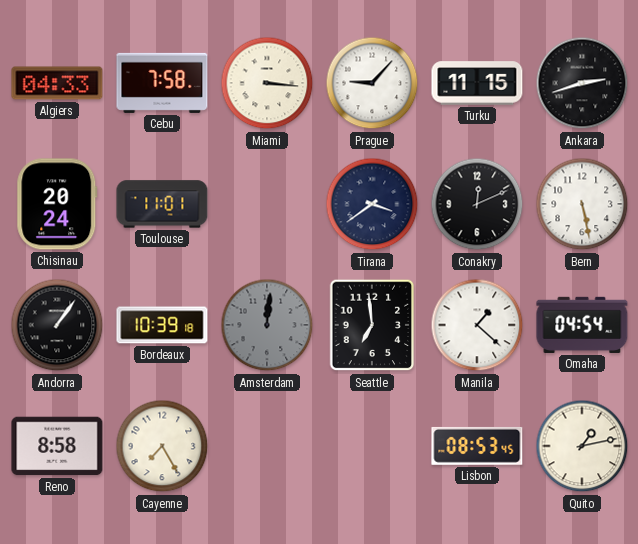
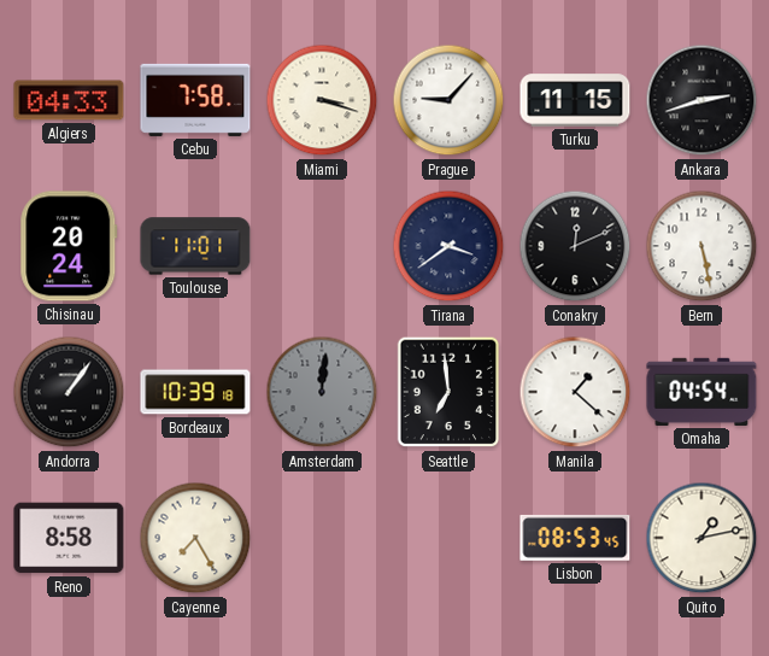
Miami: 3:16 -> 3:18 (322, 100)
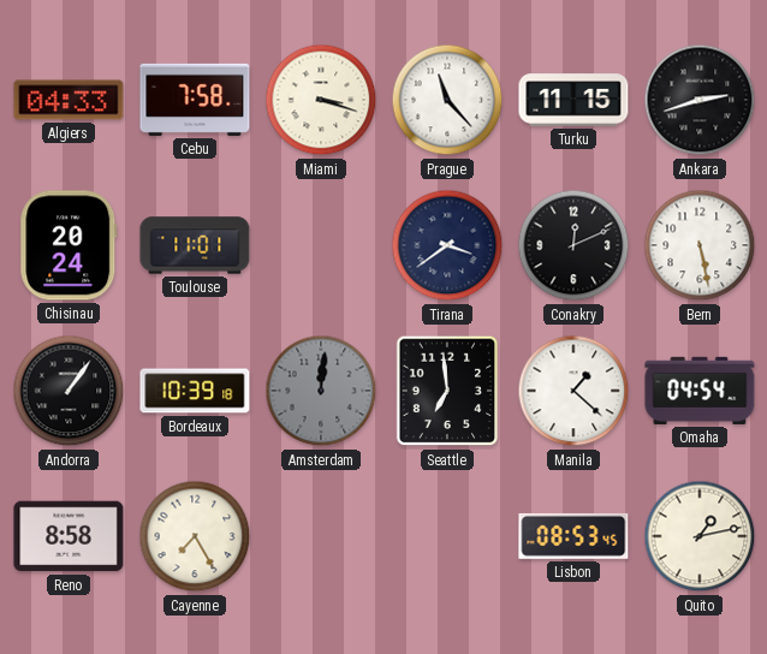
Prague: 9:07 -> 11:23 (447, 100)
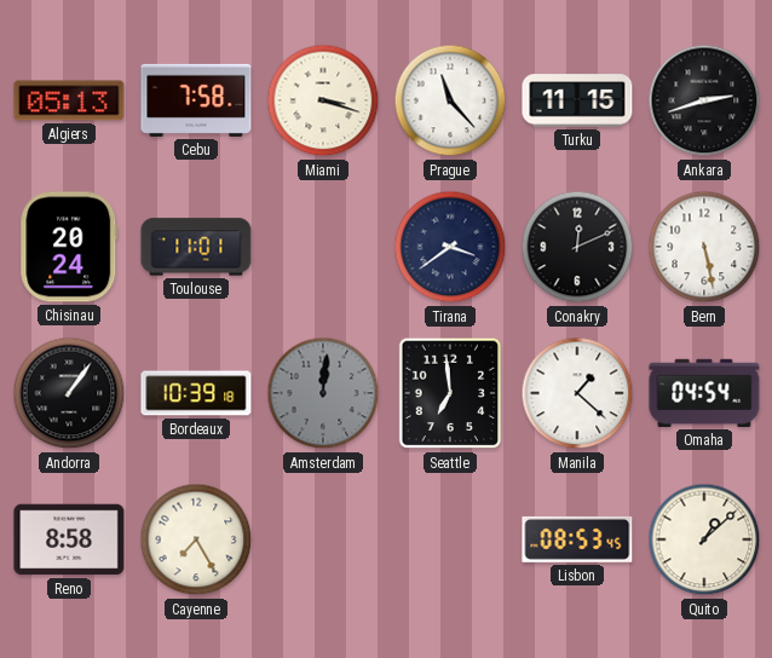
Algiers: 04:33 -> 05:13 (69, 100)
Quito: 1:13 -> 1:08 (704, 539)
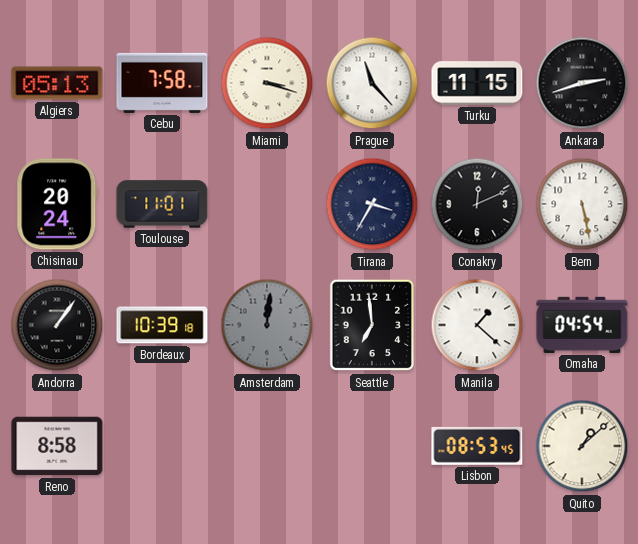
Tirana: 3:39 -> 3:35 (372, 204)
Cayenne: 7:25 -> none (196, 539)
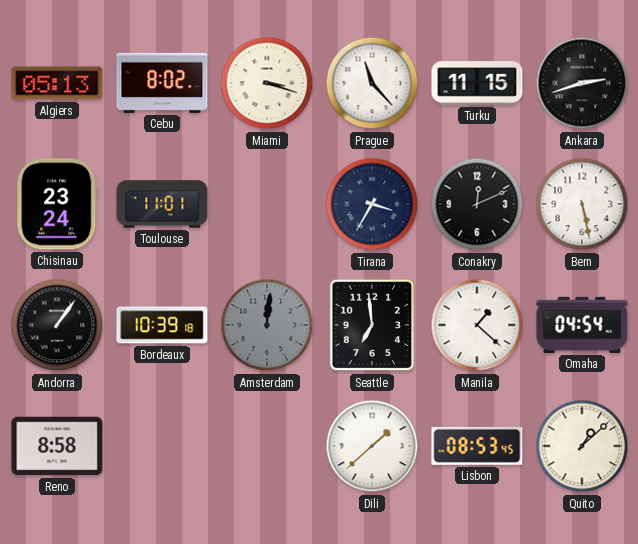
Cebu: 7:58 -> 8:02 (162, 83)
Chisinau: 20:24 -> 23:24 (57, 204)
Dili: none -> 1:38 (372, 446)
